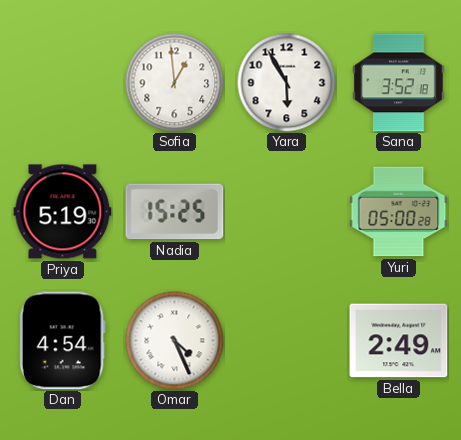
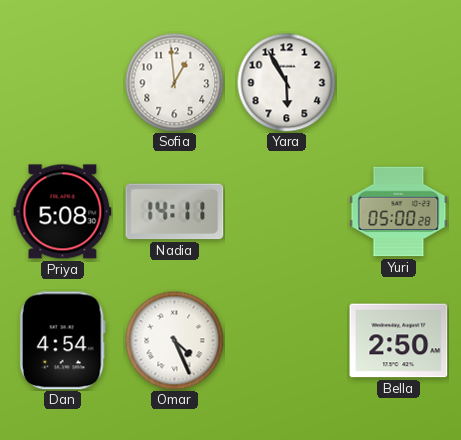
Sana: 3:52 -> none (399, 83)
Priya: 5:19 -> 5:08 (63, 212)
Nadia: 15:25 -> 14:11 (175, 212)
Bella: 2:49 -> 2:50 (399, 341)
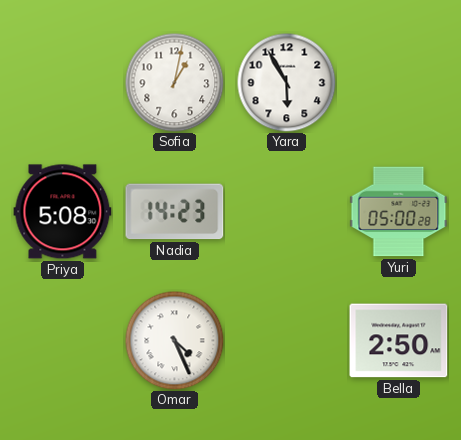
Sofia: 12:59 -> 1:02 (175, 83)
Nadia: 14:11 -> 14:23 (175, 212)
Dan: 4:54 -> none (62, 341)
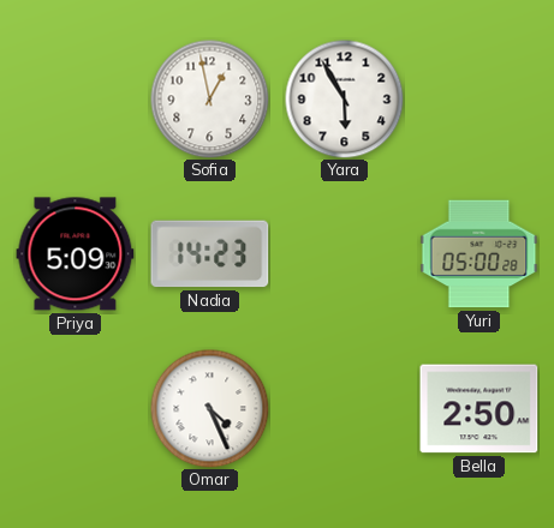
Sofia: 1:02 -> 12:58 (210, 100)
Priya: 5:08 -> 5:09 (76, 254)
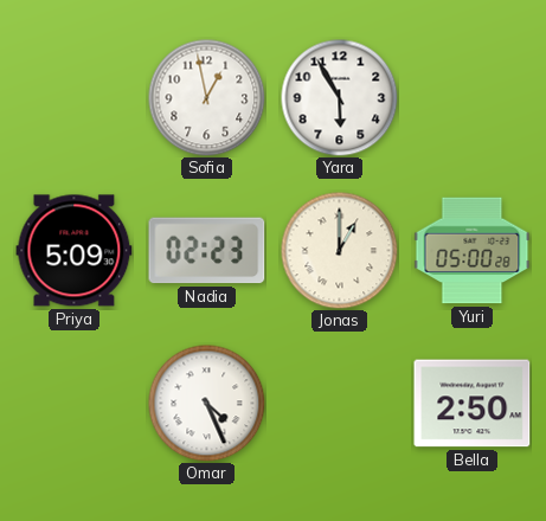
Nadia: 14:23 -> 02:23 (207, 251)
Jonas: none -> 1:00 (340, 251)
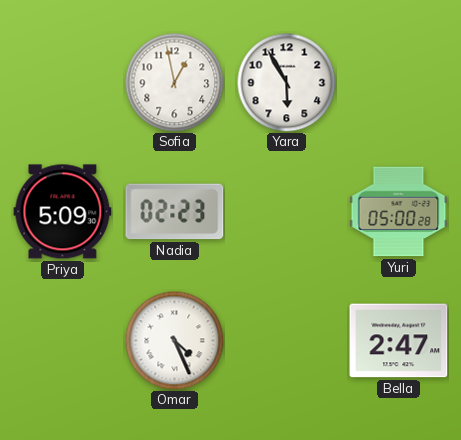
Jonas: 1:00 -> none (340, 251)
Bella: 2:50 -> 2:47 (399, 341)
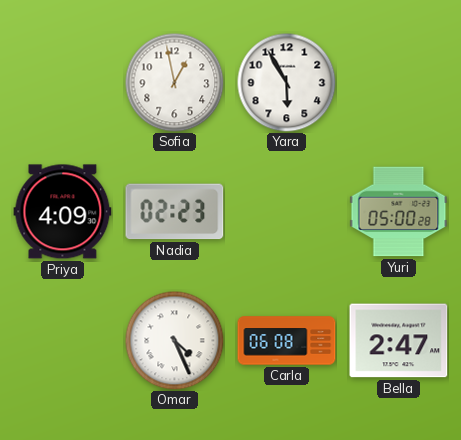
Priya: 5:09 -> 4:09 (63, 212)
Carla: none -> 06:08 (287, 341)
